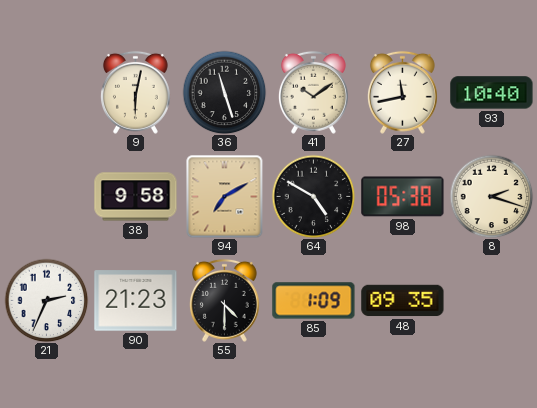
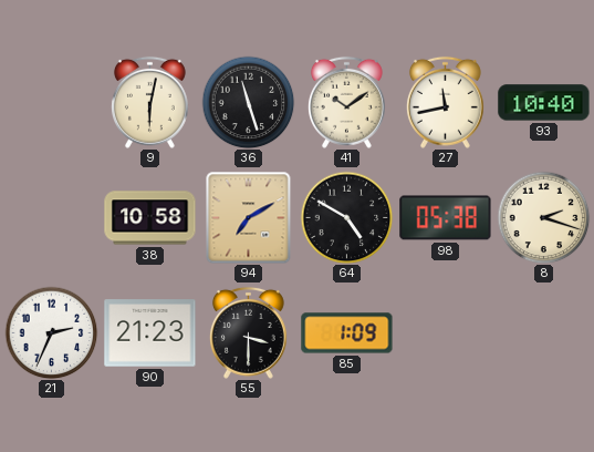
38: 9:58 -> 10:58 (150, 218)
55: 4:30 -> 3:30 (248, 332)
48: 09:35 -> none (403, 301)
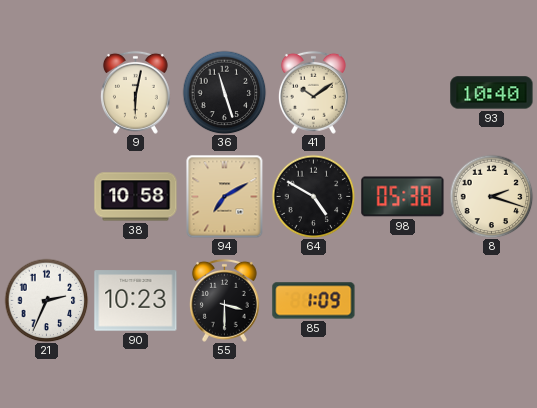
27: 11:43 -> none (445, 102)
90: 21:23 -> 10:23 (136, 301)
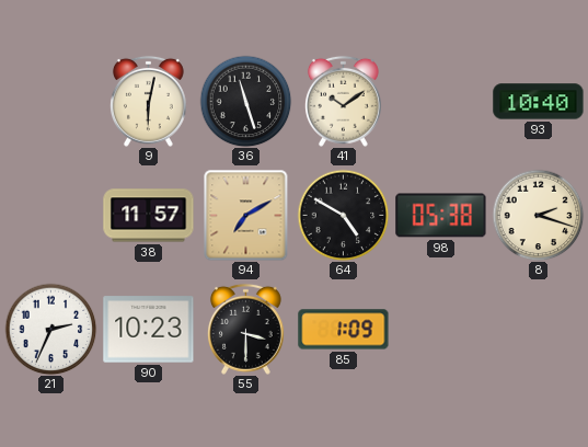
38: 10:58 -> 11:57 (149, 216)
